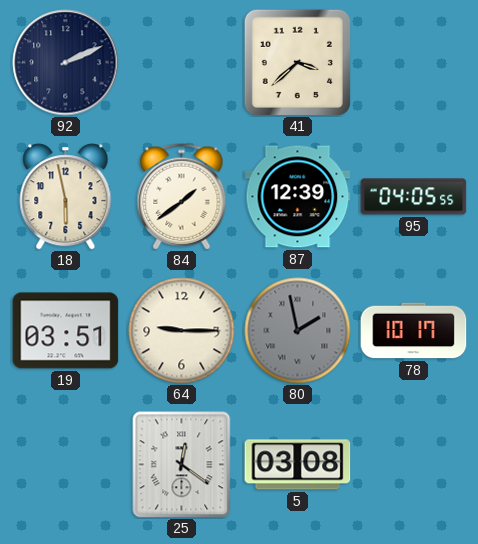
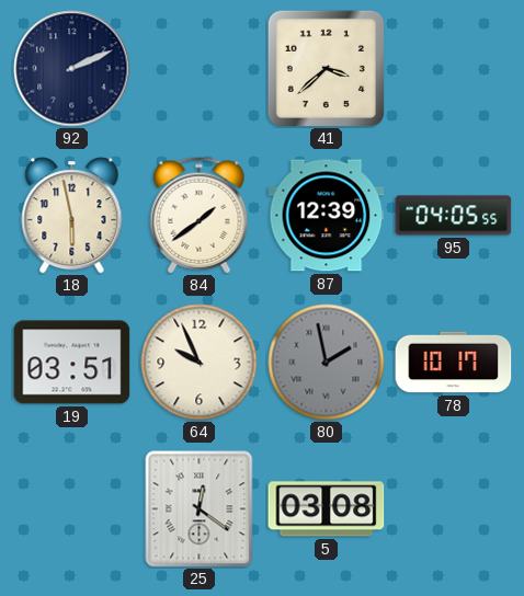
64: 9:15 -> 9:56 (200, 363)
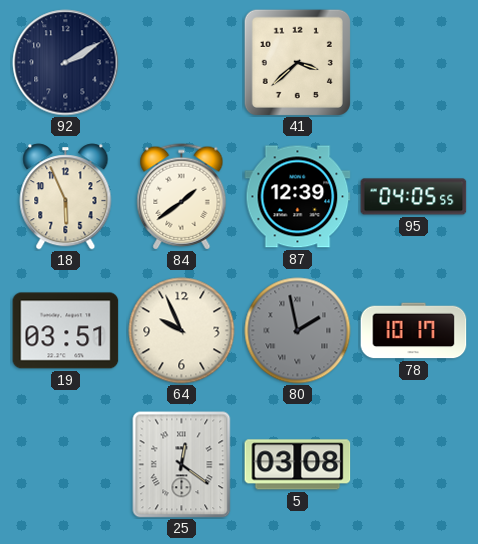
92: 2:11 -> 2:10 (66, 63)
18: 5:58 -> 5:56 (66, 197)
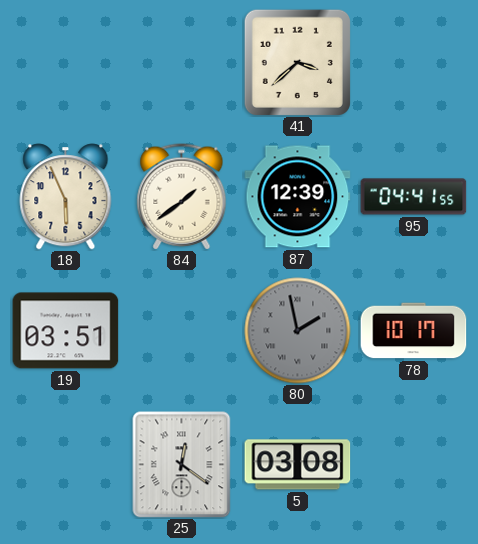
92: 2:10 -> none (66, 63)
95: 04:05 -> 04:41 (414, 197)
64: 9:56 -> none (182, 331)
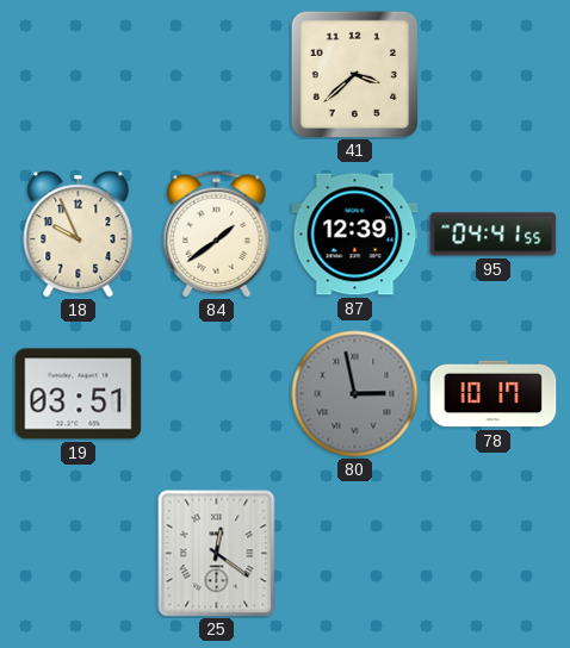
18: 5:56 -> 9:56 (79, 235)
80: 1:58 -> 2:58 (355, 394)
5: 03:08 -> none (298, 465)
